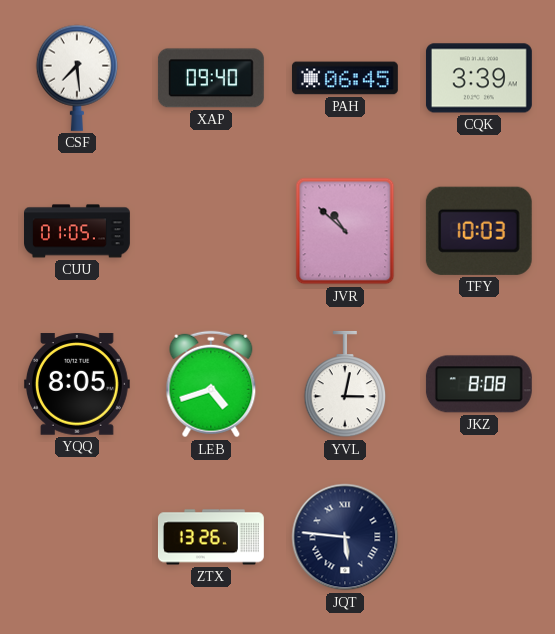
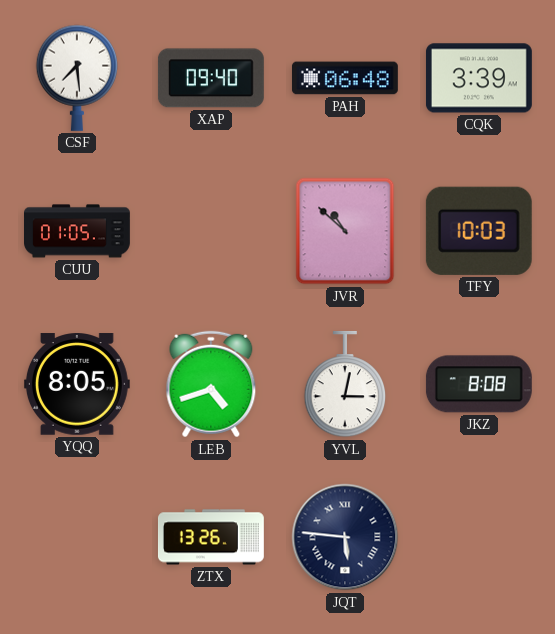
PAH: 06:45 -> 06:48 (345, 78)
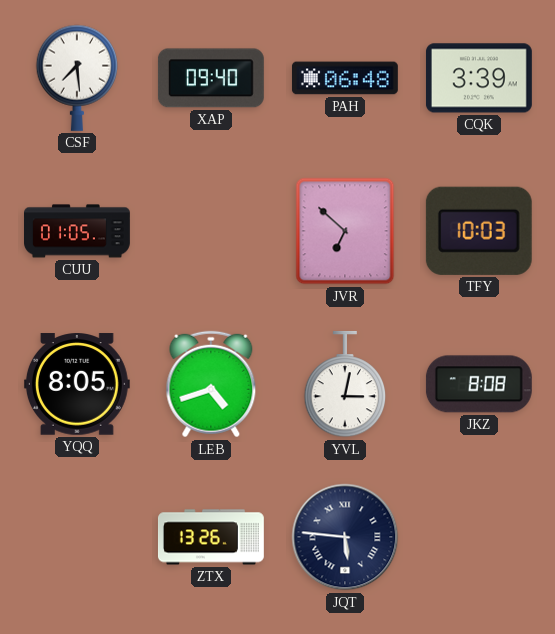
JVR: 10:52 -> 6:52 (345, 231)
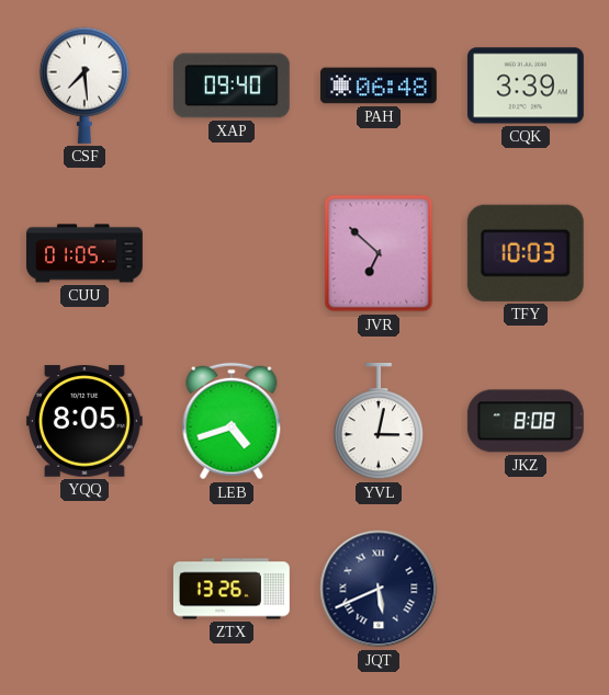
JQT: 5:46 -> 5:41 (379, 589)
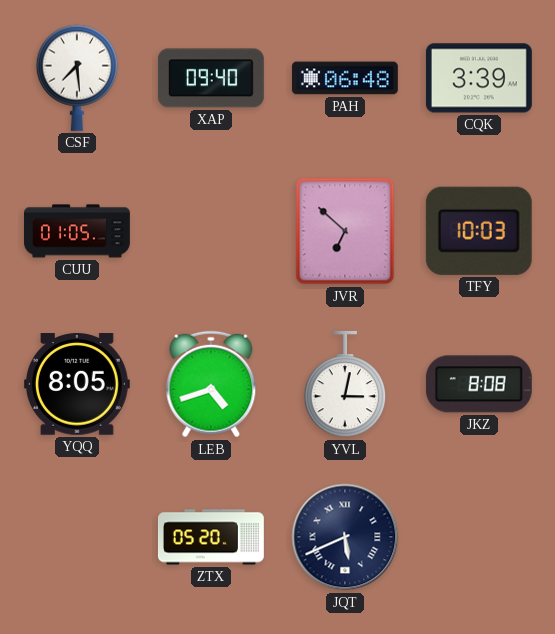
ZTX: 13:26 -> 05:20 (211, 537)
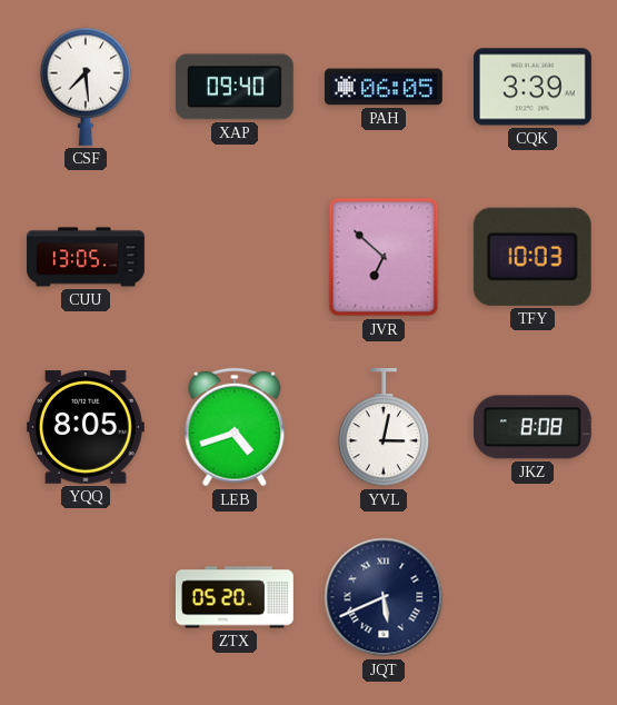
PAH: 06:48 -> 06:05 (384, 87)
CUU: 01:05 -> 13:05 (87, 257)
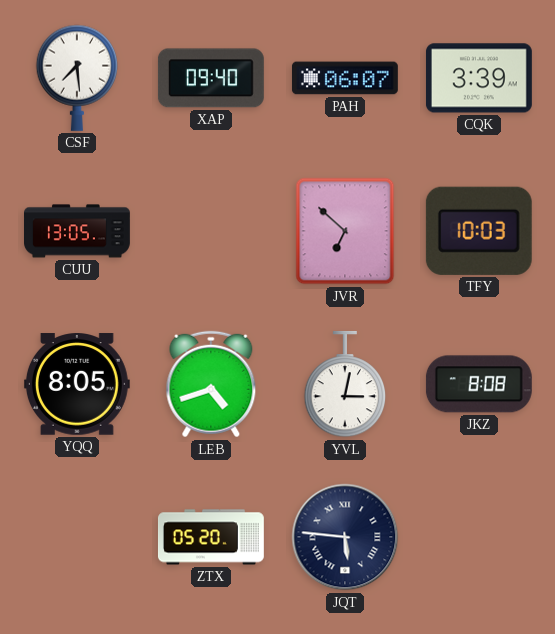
PAH: 06:05 -> 06:07 (345, 78)
JQT: 5:41 -> 5:46 (345, 537)
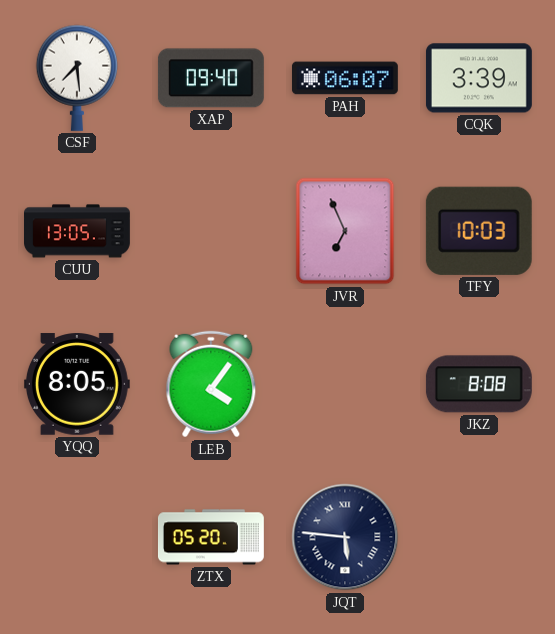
JVR: 6:52 -> 6:56 (345, 231)
LEB: 4:42 -> 4:06 (211, 384)
YVL: 3:02 -> none (345, 384)
